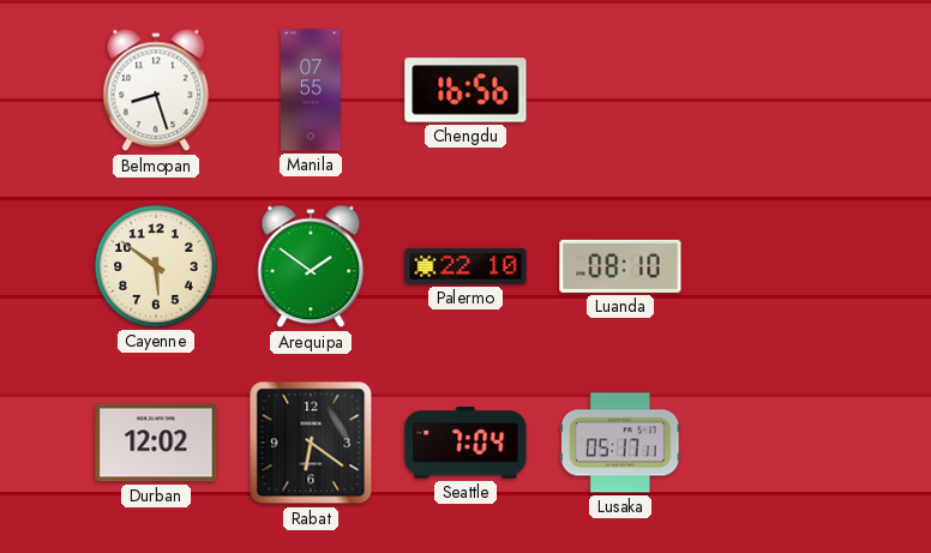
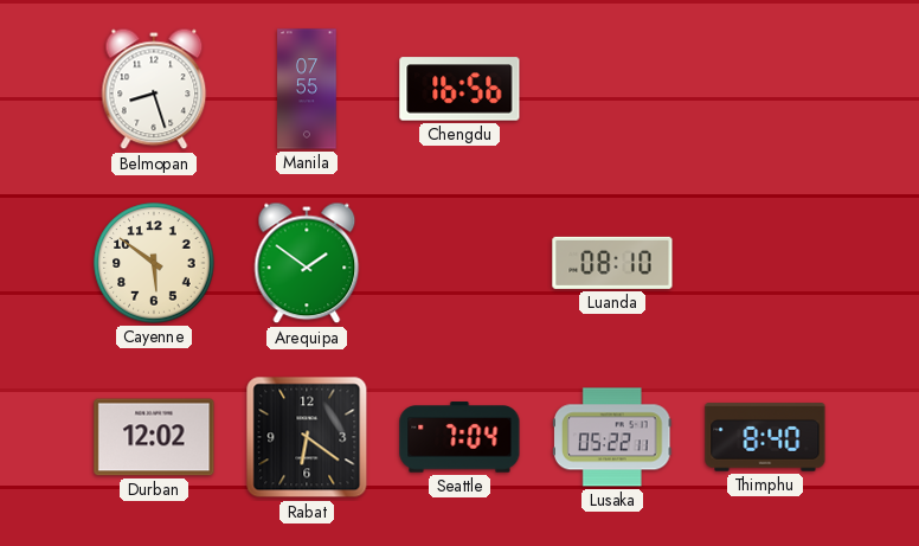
Palermo: 22:10 -> none (465, 266)
Lusaka: 05:17 -> 05:22 (613, 437)
Thimphu: none -> 8:40 (765, 437)
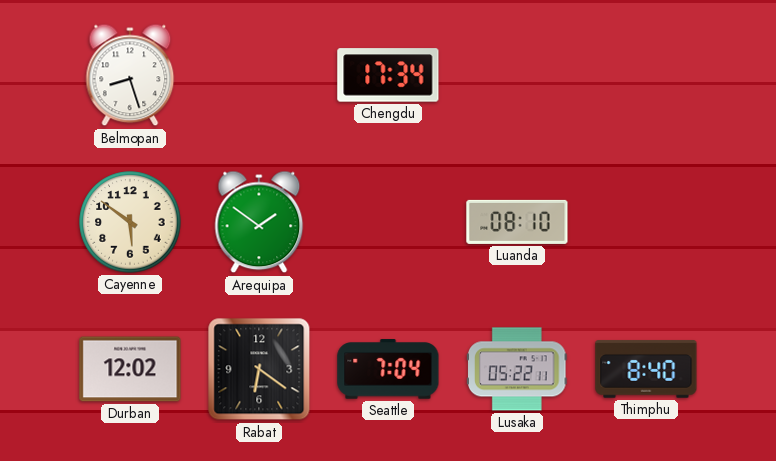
Manila: 07:55 -> none (307, 89)
Chengdu: 16:56 -> 17:34 (388, 75)
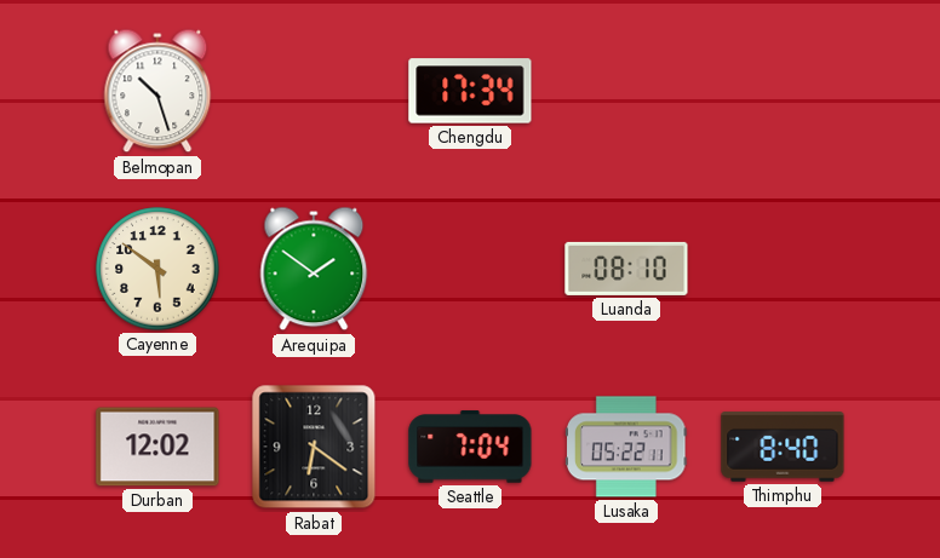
Belmopan: 8:27 -> 10:27 (157, 91)
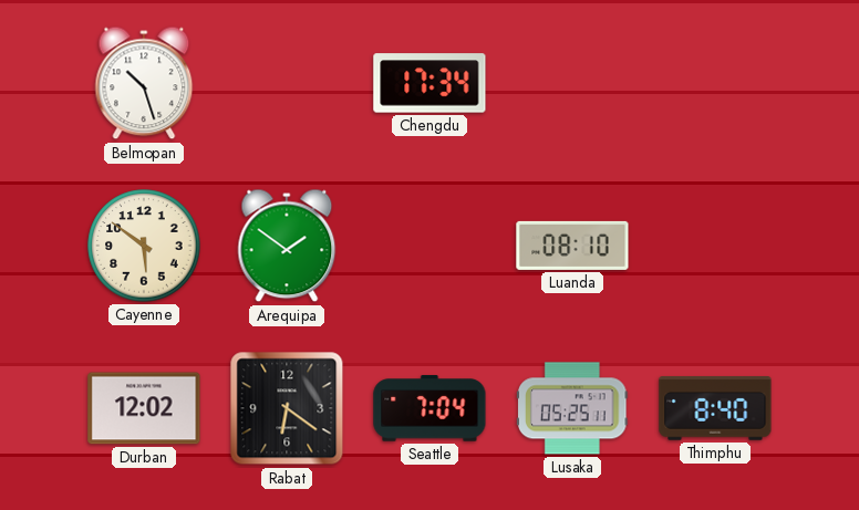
Lusaka: 05:22 -> 05:25 (573, 408)
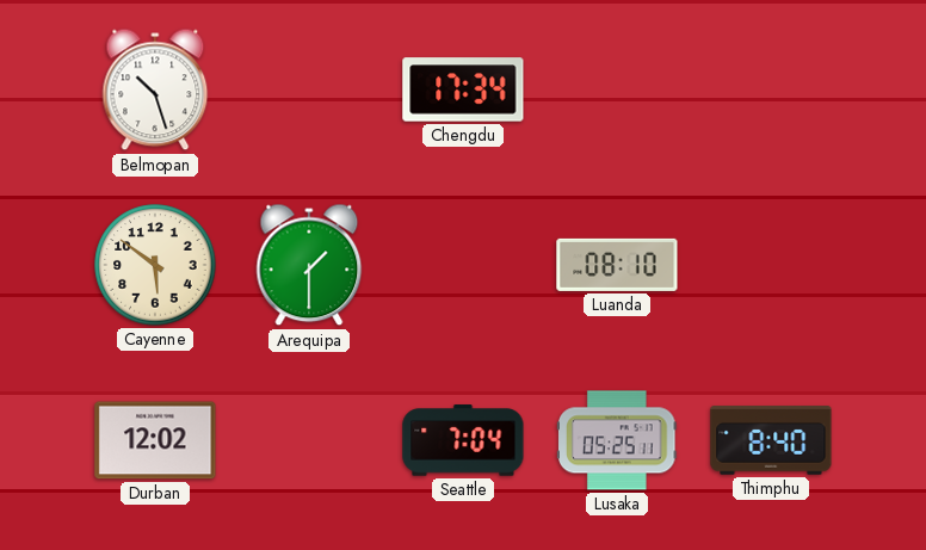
Arequipa: 1:51 -> 1:30 (309, 265)
Rabat: 6:21 -> none (287, 408)
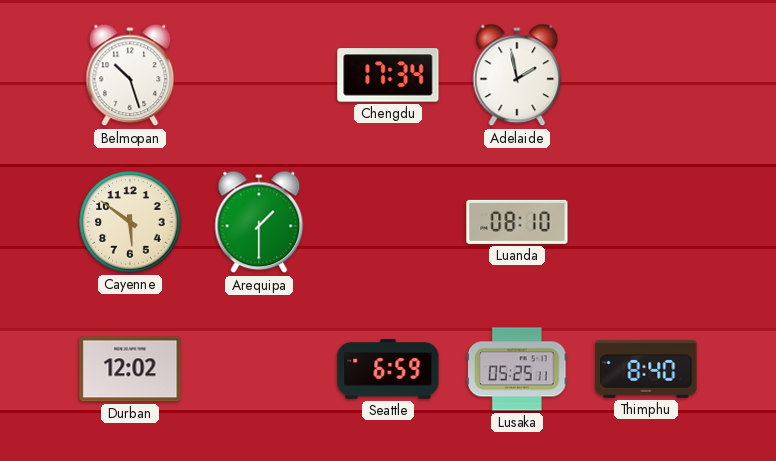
Adelaide: none -> 1:58 (517, 75)
Seattle: 7:04 -> 6:59 (388, 369)
